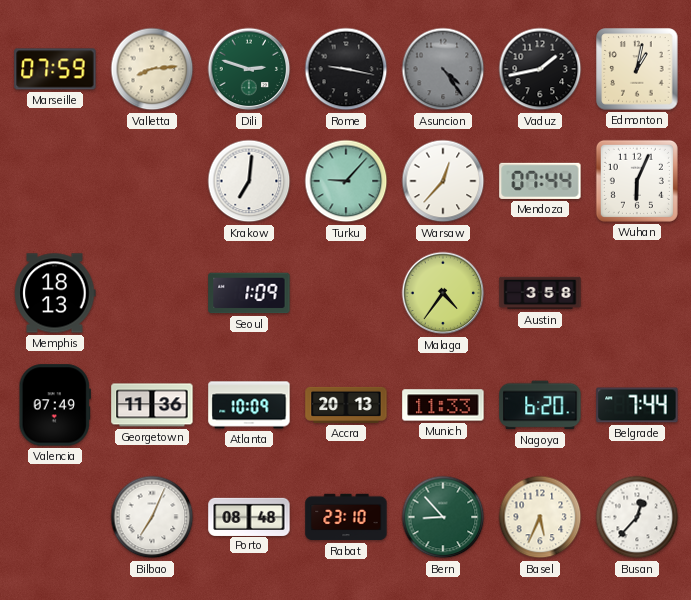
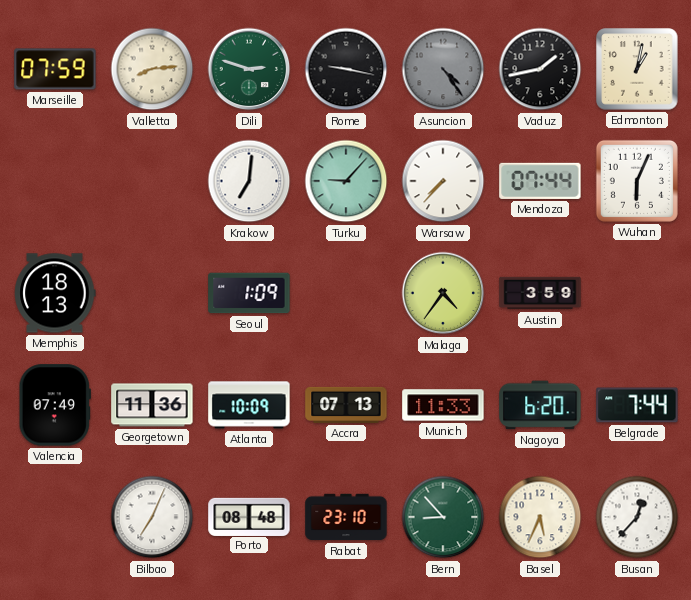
Warsaw: 12:37 -> 7:37 (443, 181)
Austin: 3:58 -> 3:59 (540, 293)
Accra: 20:13 -> 07:13 (346, 405)
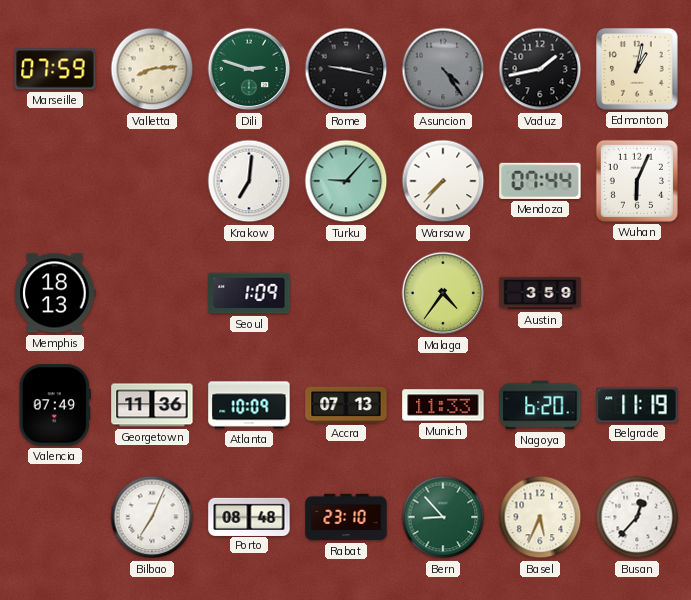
Belgrade: 7:44 -> 11:19 (637, 405)
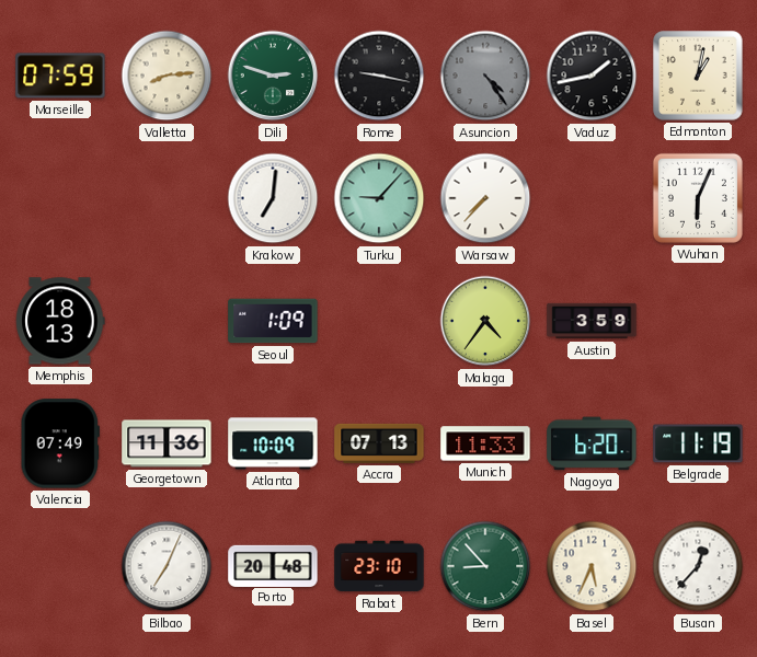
Mendoza: 07:44 -> none (540, 181)
Porto: 08:48 -> 20:48 (273, 565)
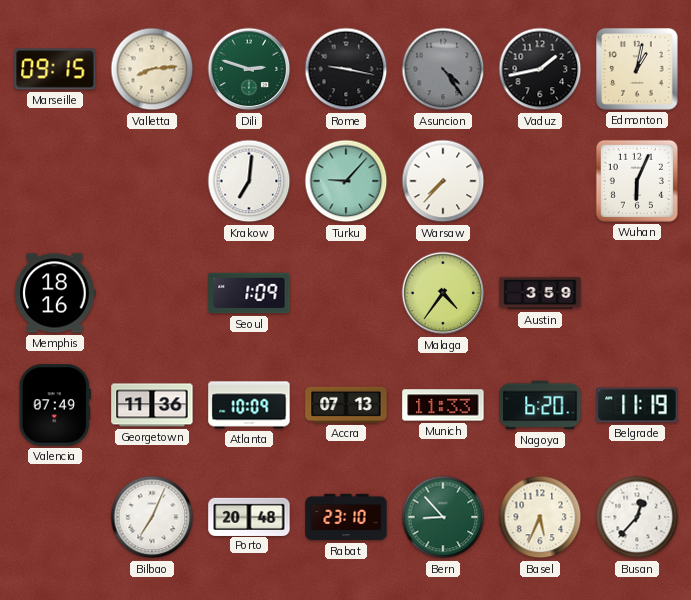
Marseille: 07:59 -> 09:15 (55, 69)
Memphis: 18:13 -> 18:16 (55, 293)
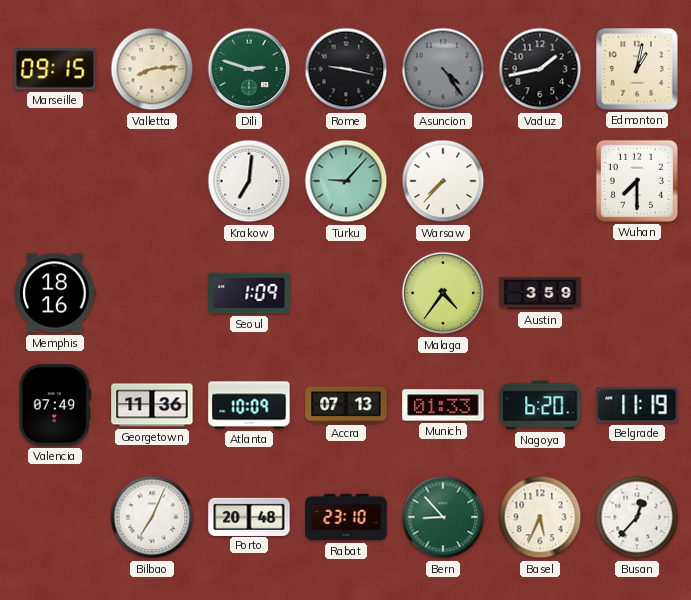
Wuhan: 6:04 -> 7:30 (637, 181)
Munich: 11:33 -> 01:33 (443, 405)
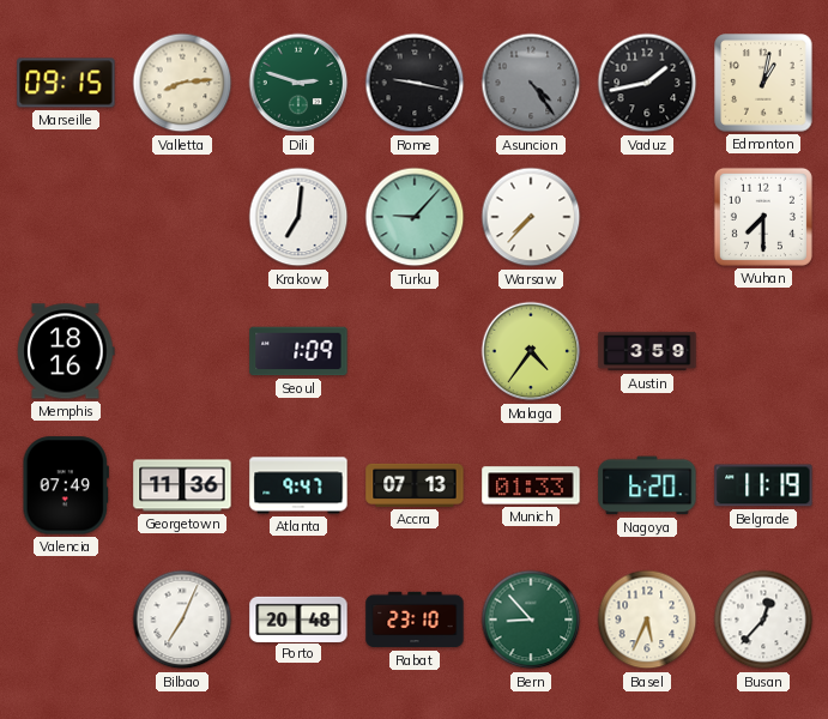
Atlanta: 10:09 -> 9:47 (298, 485)
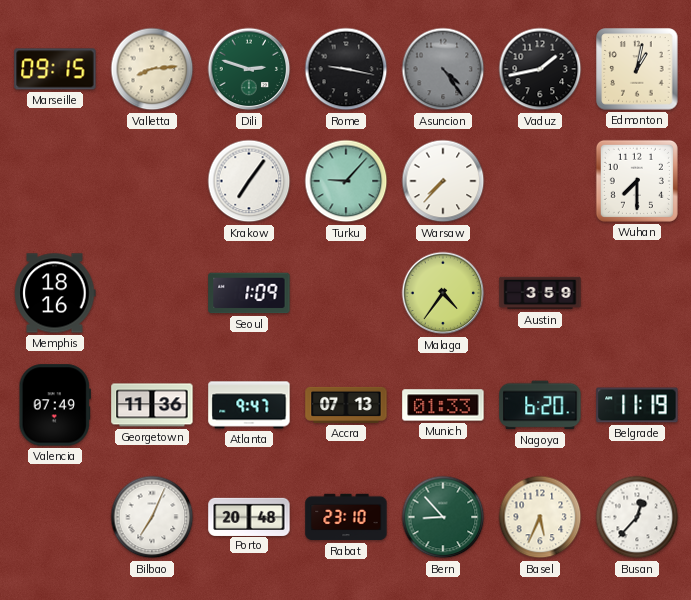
Krakow: 7:01 -> 7:06 (249, 181)
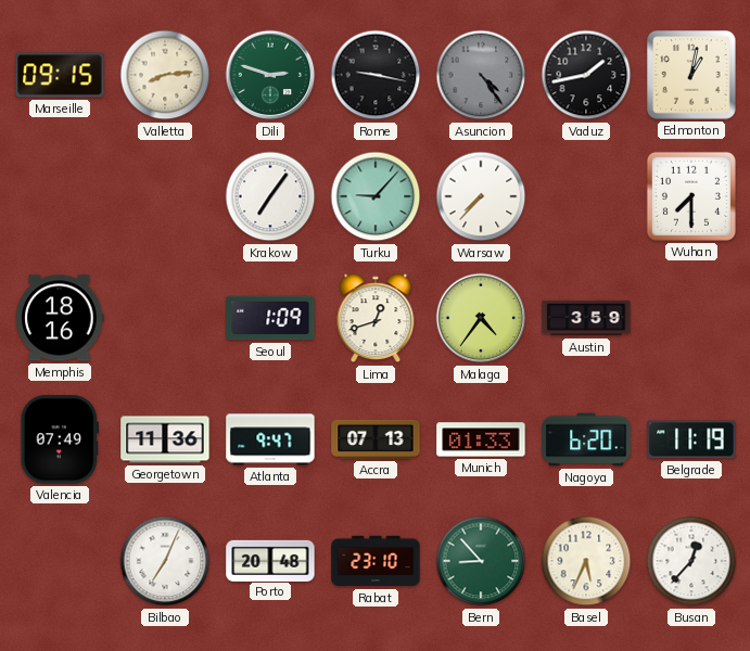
Lima: none -> 12:42 (376, 318)
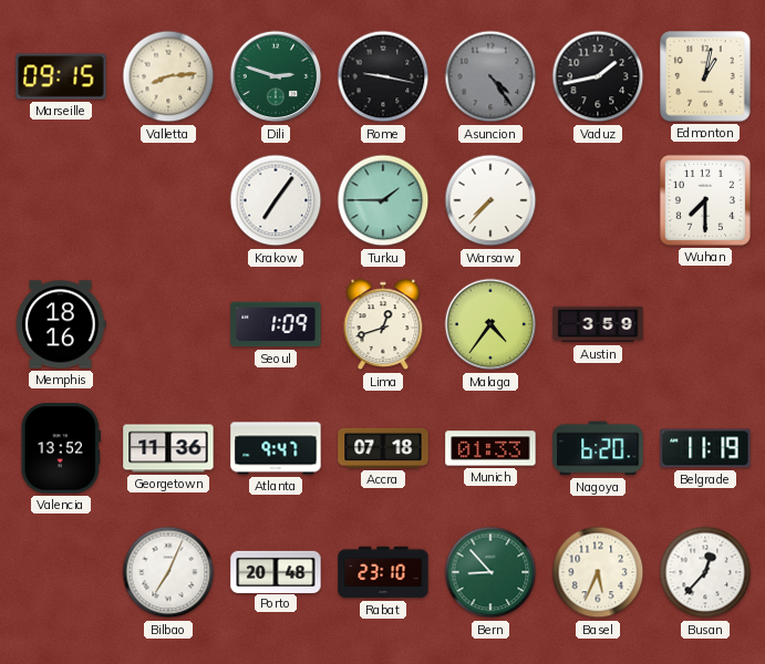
Turku: 9:07 -> 1:45 (383, 200)
Valencia: 07:49 -> 13:52 (60, 448)
Accra: 07:13 -> 07:18 (383, 448)
